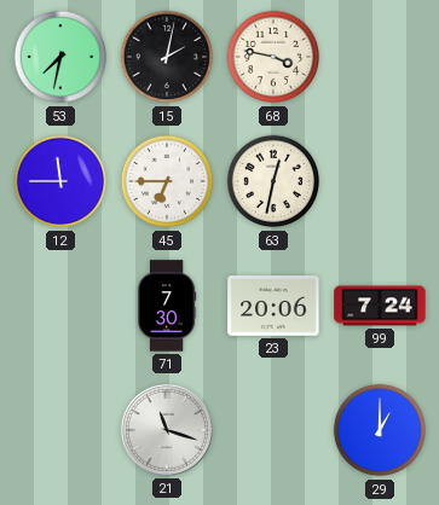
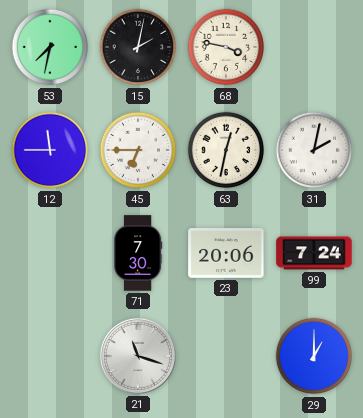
31: none -> 2:02 (314, 150)
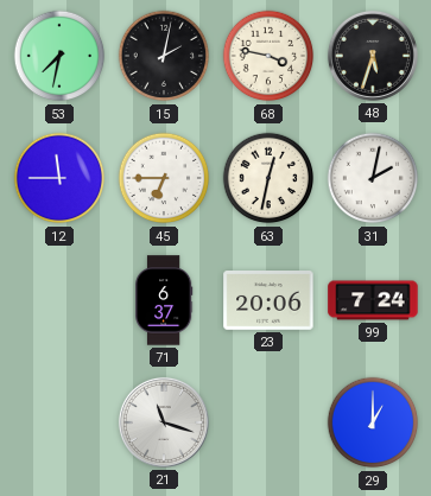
48: none -> 5:33 (373, 56)
71: 7:30 -> 6:37 (164, 300)
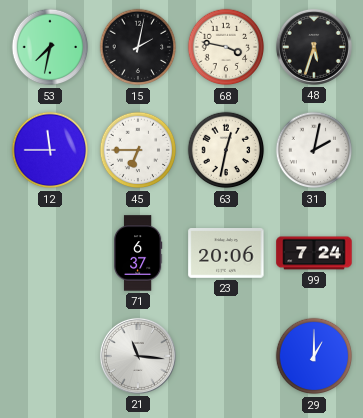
21: 11:18 -> 11:16 (138, 356)
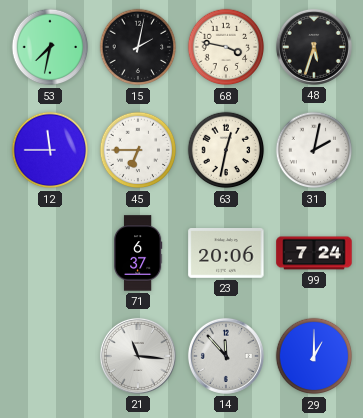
14: none -> 11:53 (226, 356)
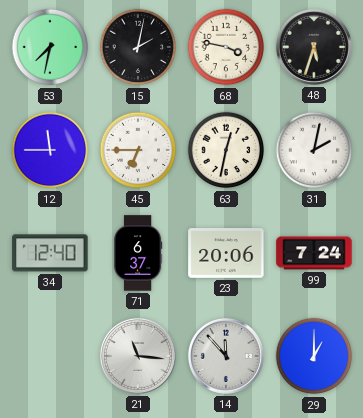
34: none -> 12:40 (50, 253)
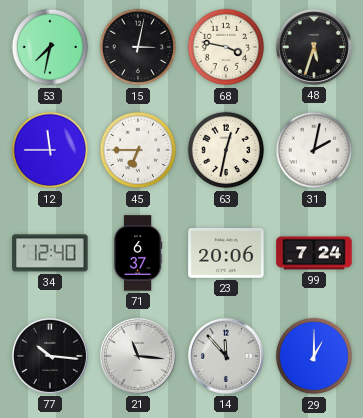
15: 2:02 -> 3:02 (138, 47)
77: none -> 10:16 (50, 356)
